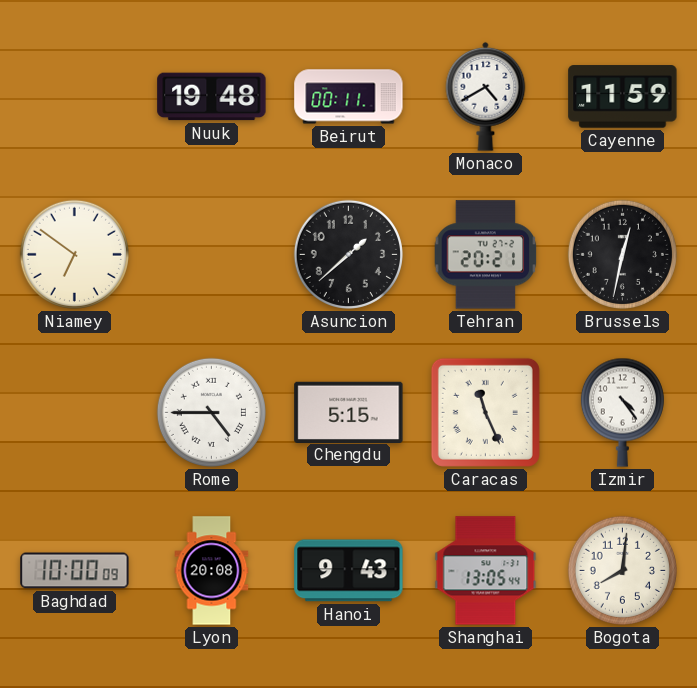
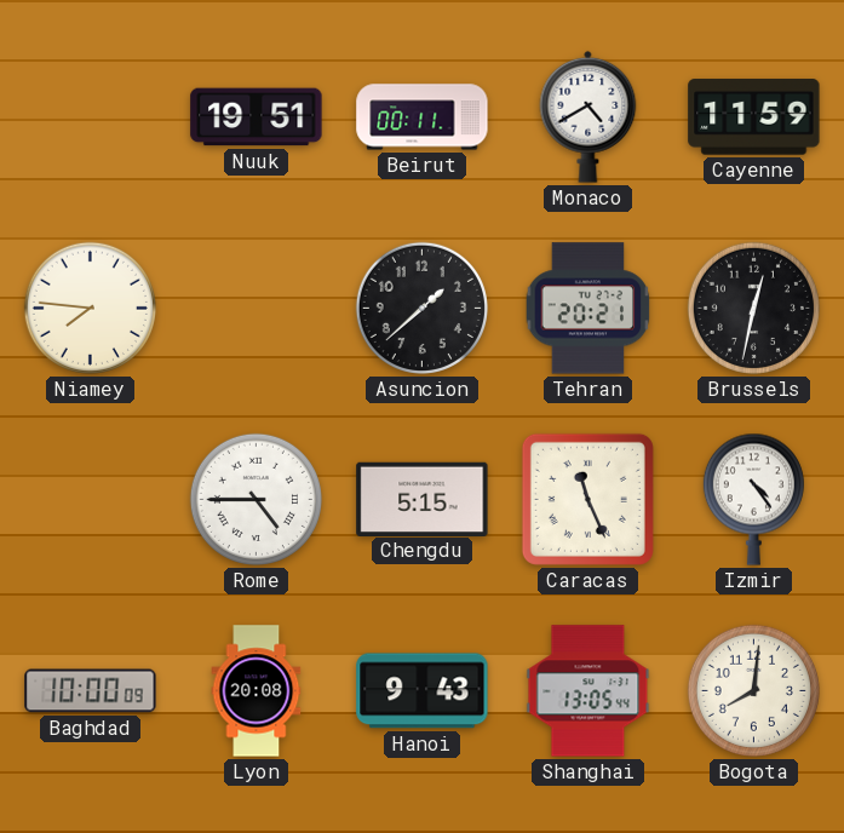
Nuuk: 19:48 -> 19:51 (257, 117)
Niamey: 6:51 -> 7:46 (90, 308)
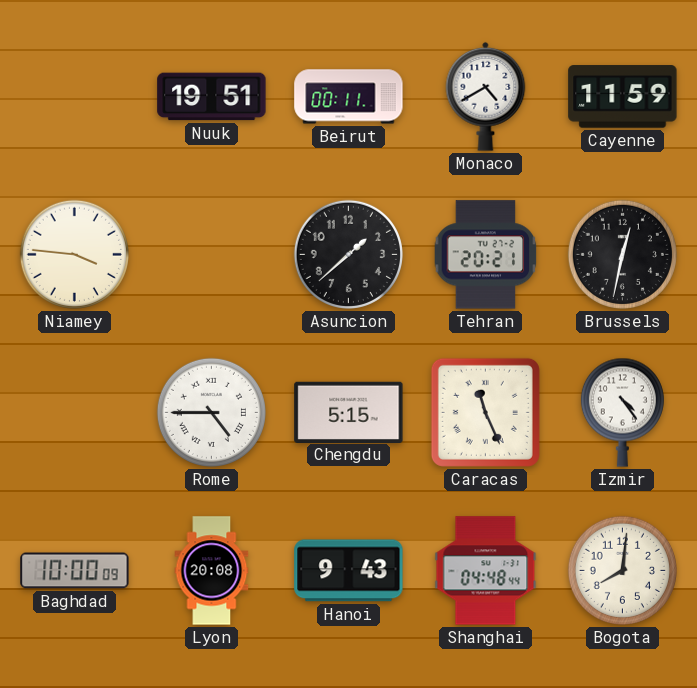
Niamey: 7:46 -> 3:46 (74, 254)
Shanghai: 13:05 -> 04:48 (486, 571)
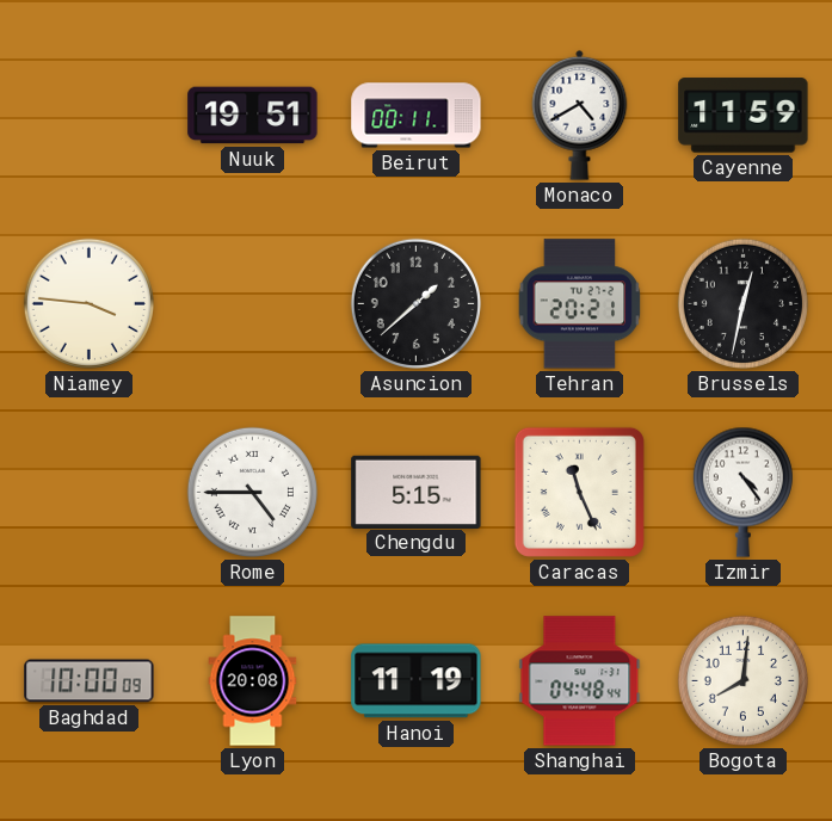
Hanoi: 9:43 -> 11:19 (417, 681)
